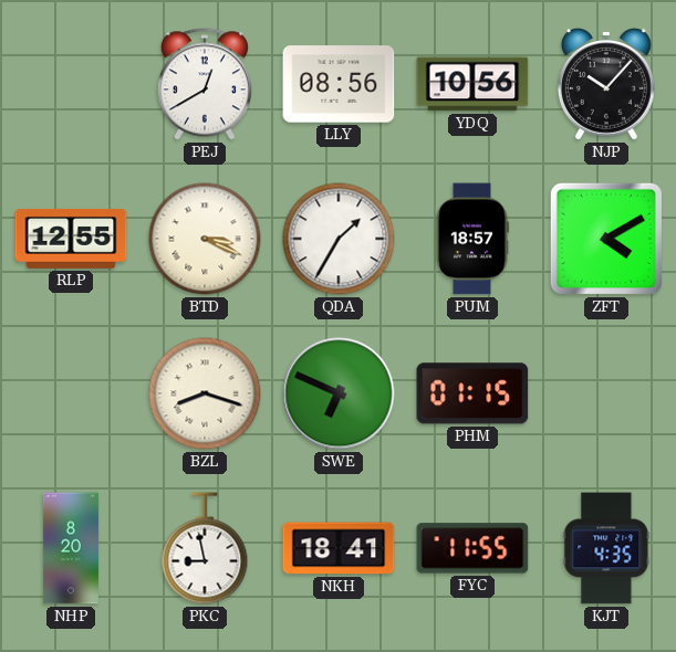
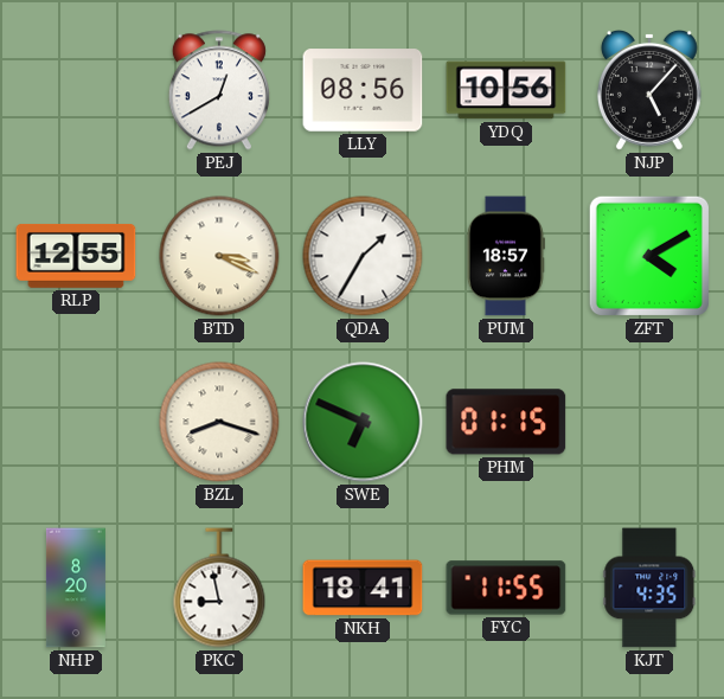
NJP: 10:07 -> 5:07 (649, 90)
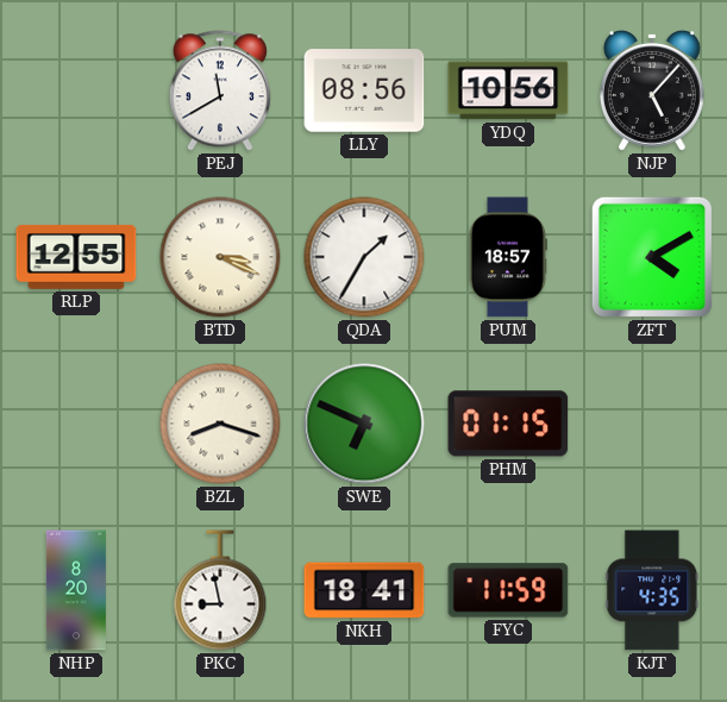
PEJ: 12:40 -> 11:40 (220, 90)
FYC: 11:55 -> 11:59 (508, 590)
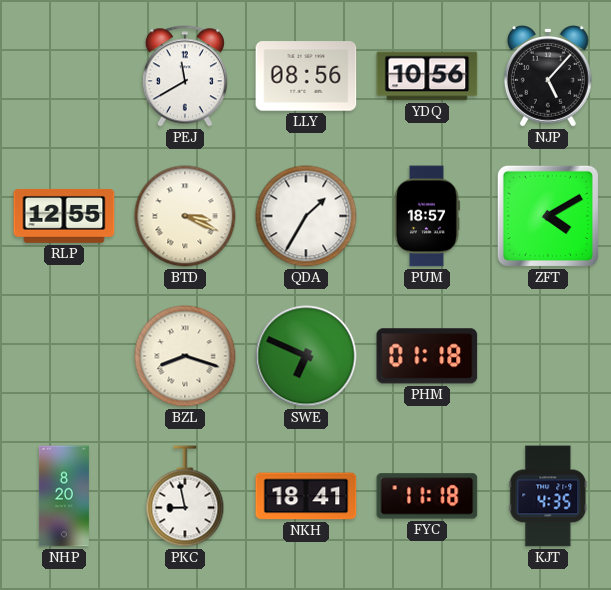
PHM: 01:15 -> 01:18 (427, 356)
FYC: 11:59 -> 11:18 (427, 496)
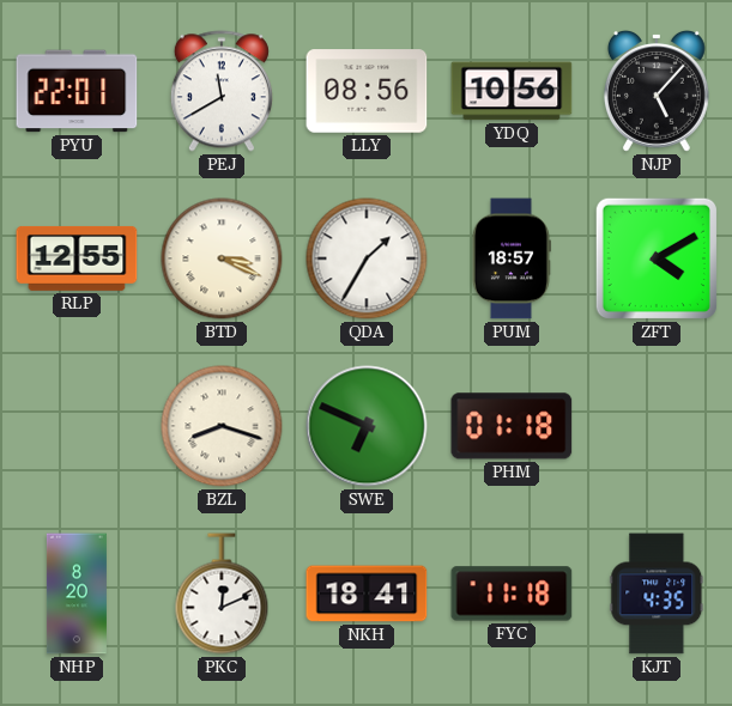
PYU: none -> 22:01 (77, 91)
PKC: 8:58 -> 12:11 (222, 594)
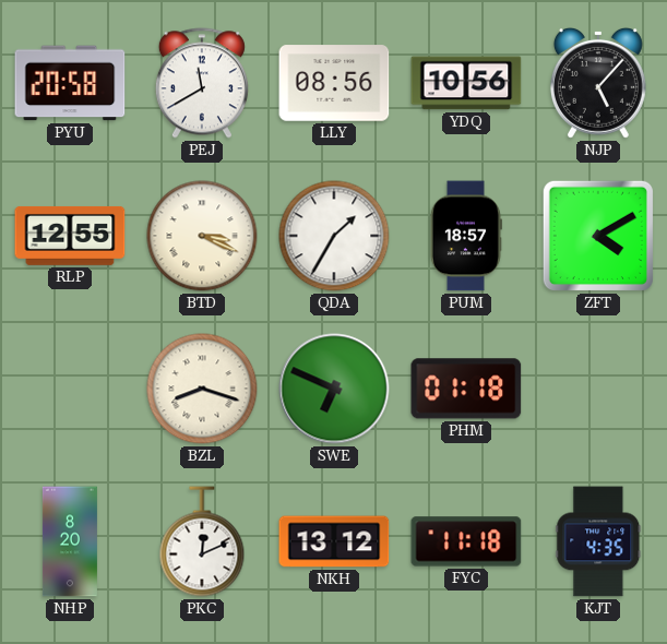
PYU: 22:01 -> 20:58 (70, 83)
NKH: 18:41 -> 13:12 (334, 541)
